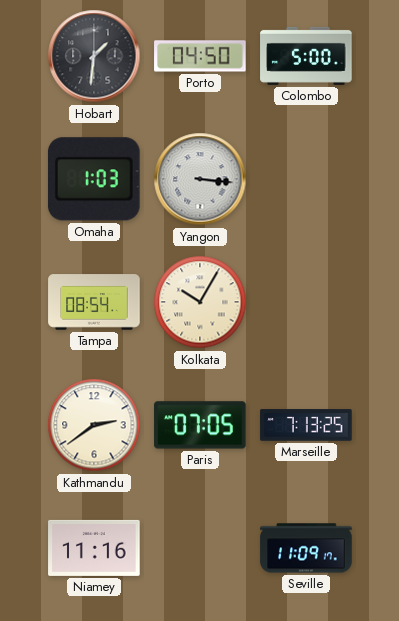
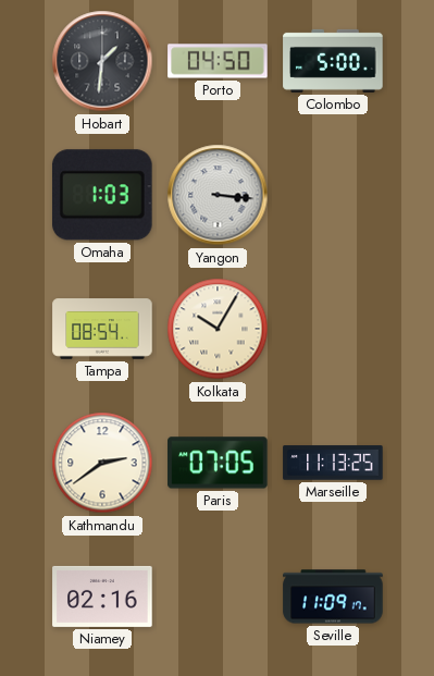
Marseille: 7:13 -> 11:13 (333, 463)
Niamey: 11:16 -> 02:16 (102, 597)
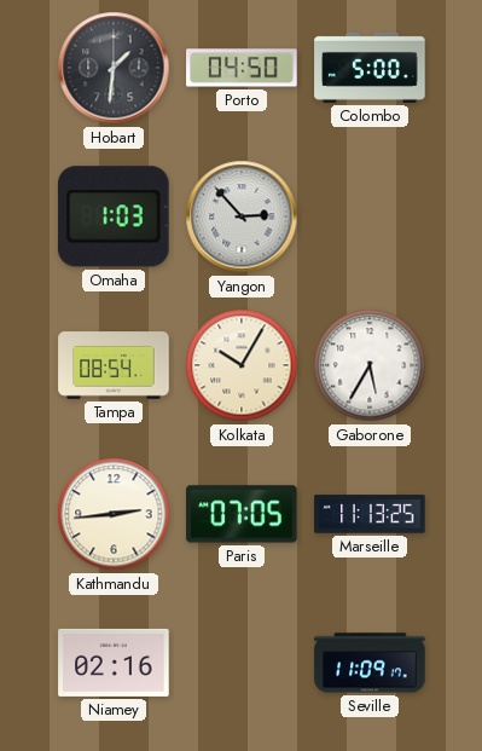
Yangon: 3:16 -> 2:53 (242, 216)
Gaborone: none -> 5:35 (370, 365)
Kathmandu: 2:39 -> 2:44 (114, 514)
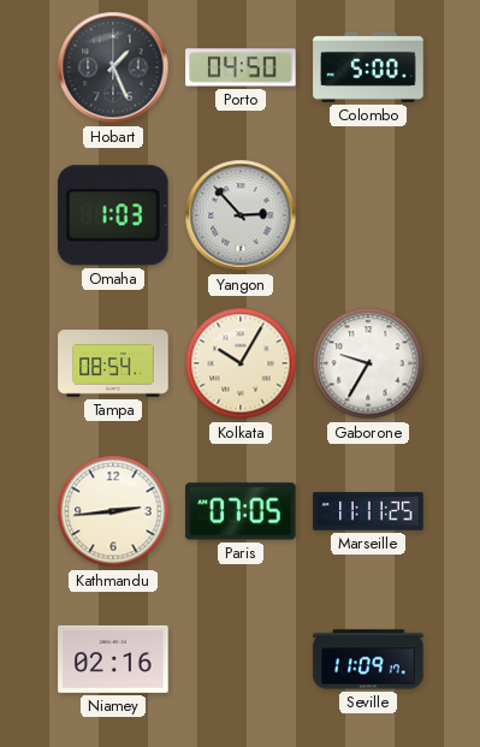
Hobart: 1:31 -> 1:26 (113, 67)
Gaborone: 5:35 -> 9:35 (368, 363)
Marseille: 11:13 -> 11:11 (368, 511)
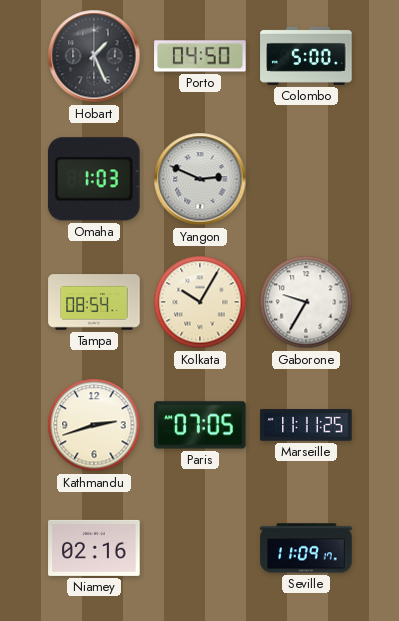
Yangon: 2:53 -> 2:49 (200, 179)
Kathmandu: 2:44 -> 2:42 (94, 425)
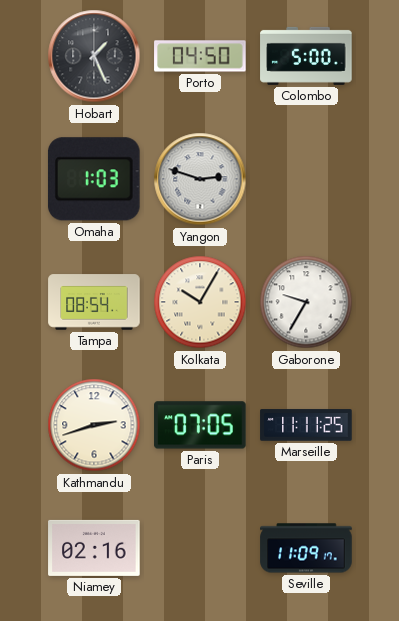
Yangon: 2:49 -> 2:48 (200, 179)
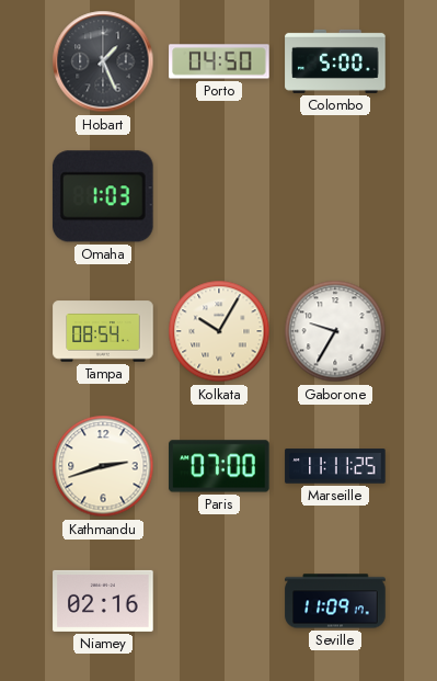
Yangon: 2:48 -> none (200, 179)
Paris: 07:05 -> 07:00 (219, 466)
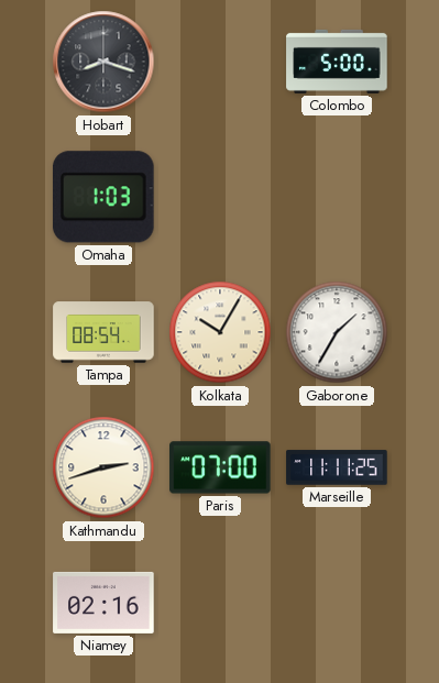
Hobart: 1:26 -> 8:18 (103, 62)
Porto: 04:50 -> none (219, 61)
Gaborone: 9:35 -> 1:35 (337, 332)
Seville: 11:09 -> none (335, 601)
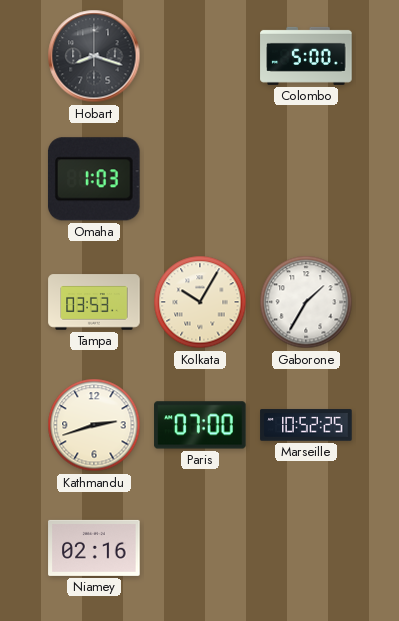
Tampa: 08:54 -> 03:53 (94, 302)
Marseille: 11:11 -> 10:52 (306, 425)
